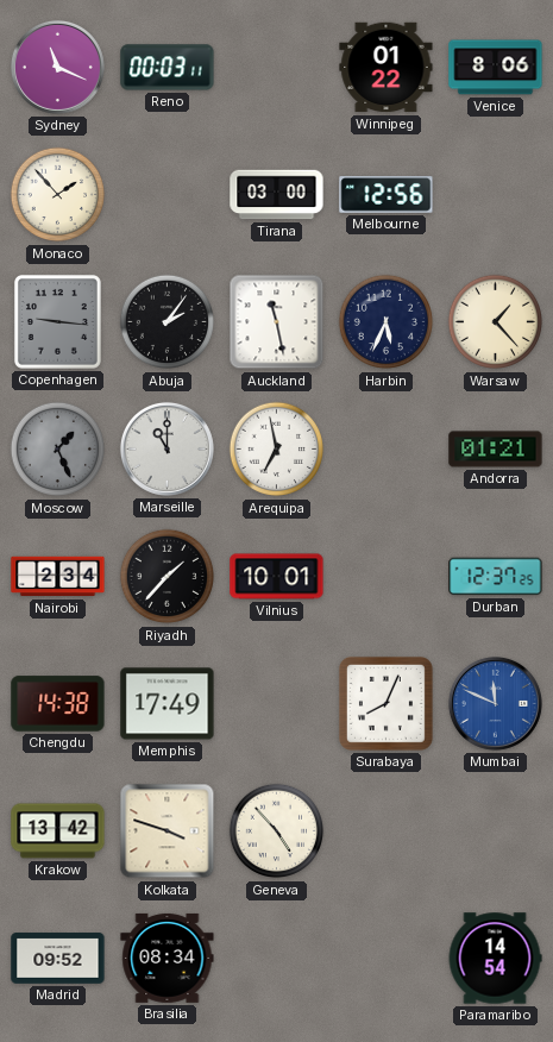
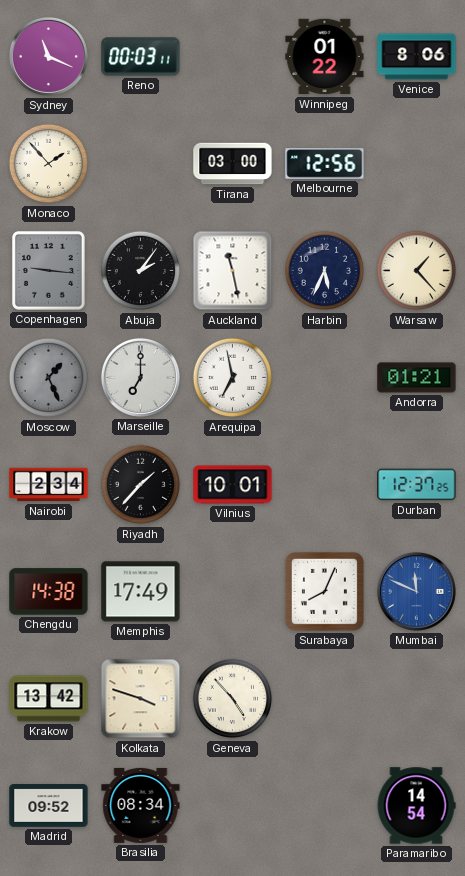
Marseille: 11:00 -> 7:00 (140, 377)
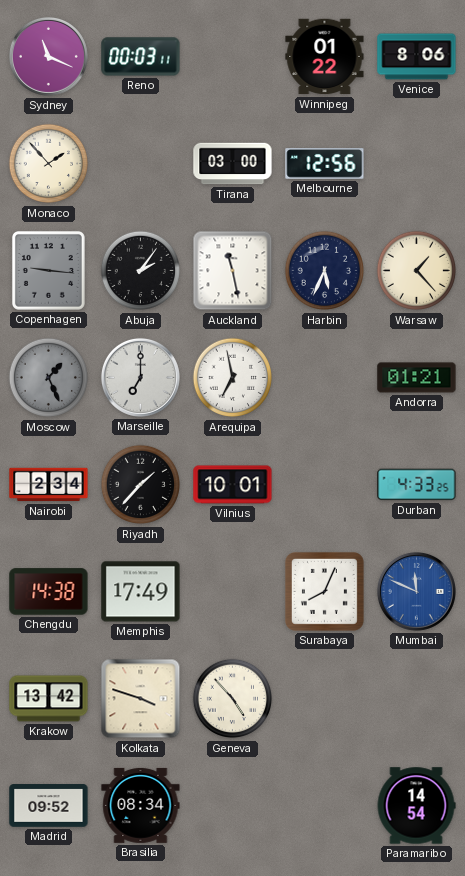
Durban: 12:37 -> 4:33 (417, 485)
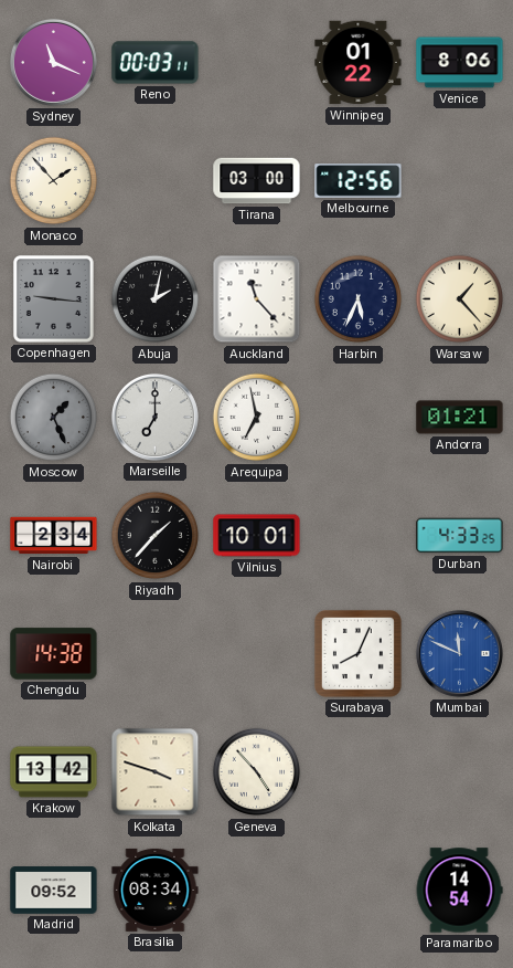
Abuja: 2:06 -> 2:02 (156, 299)
Auckland: 11:28 -> 11:23 (257, 299)
Memphis: 17:49 -> none (141, 592)
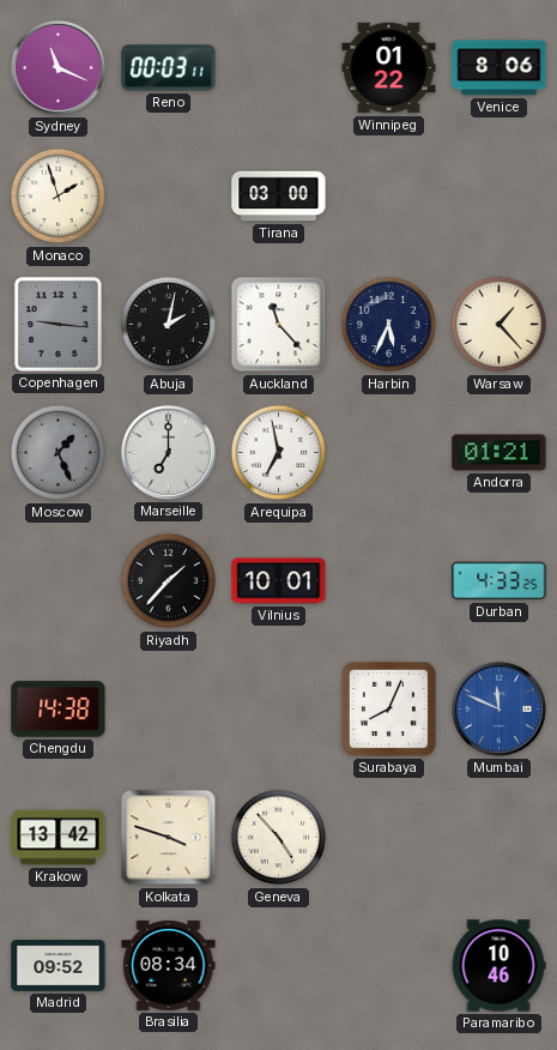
Monaco: 1:53 -> 1:57 (59, 197)
Melbourne: 12:56 -> none (359, 181)
Nairobi: 2:34 -> none (54, 536)
Paramaribo: 14:54 -> 10:46 (498, 966)
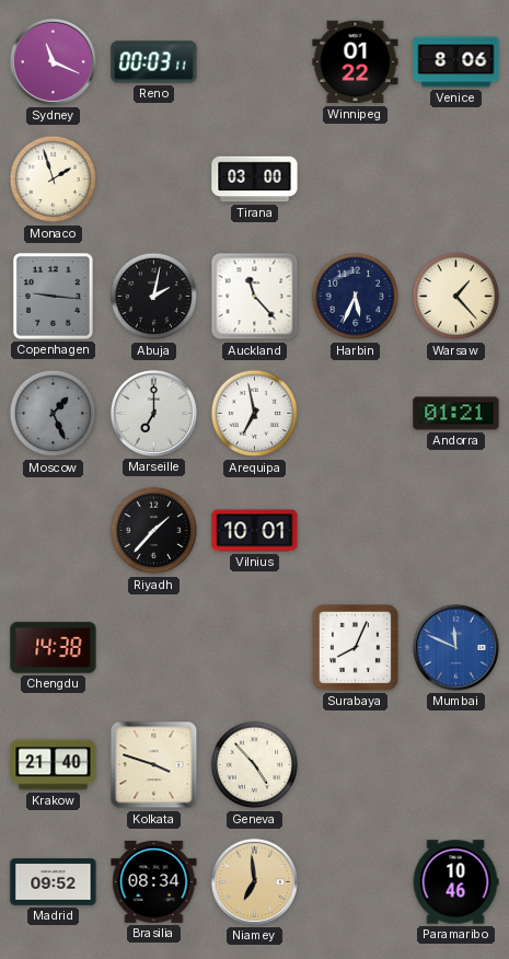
Durban: 4:33 -> none (500, 581)
Krakow: 13:42 -> 21:40 (54, 765)
Niamey: none -> 6:59 (254, 881)
